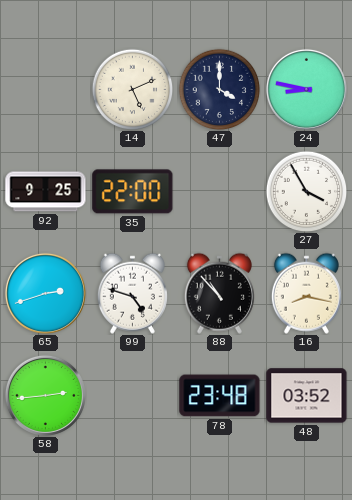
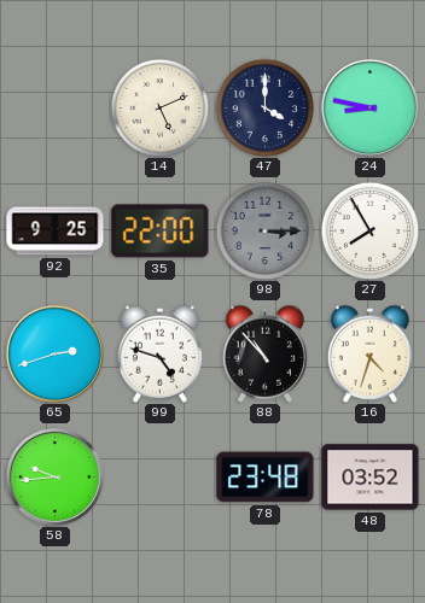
98: none -> 3:15 (264, 230)
27: 3:55 -> 7:55 (369, 230)
16: 8:17 -> 4:33 (369, 353)
58: 2:44 -> 9:44 (54, 476)
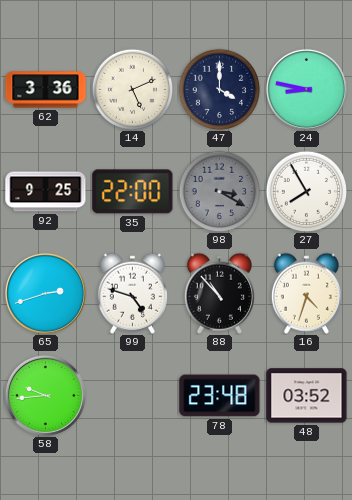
62: none -> 3:36 (46, 90)
98: 3:15 -> 3:20 (219, 191)
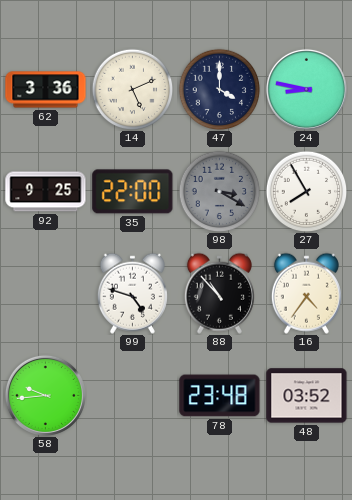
65: 2:42 -> none (45, 293)
16: 4:33 -> 4:36 (306, 293)
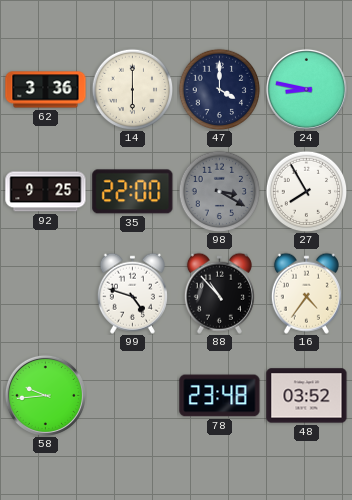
14: 5:11 -> 6:00 (132, 89)
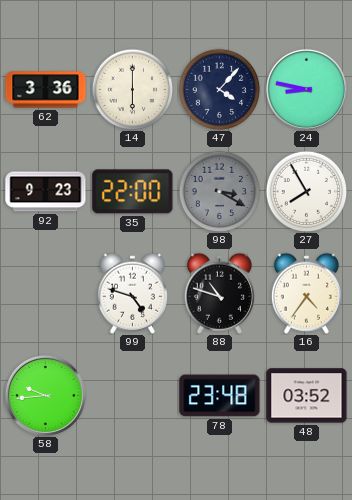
47: 4:00 -> 4:07 (219, 89)
92: 9:25 -> 9:23 (46, 192)
88: 10:53 -> 10:48 (219, 293)
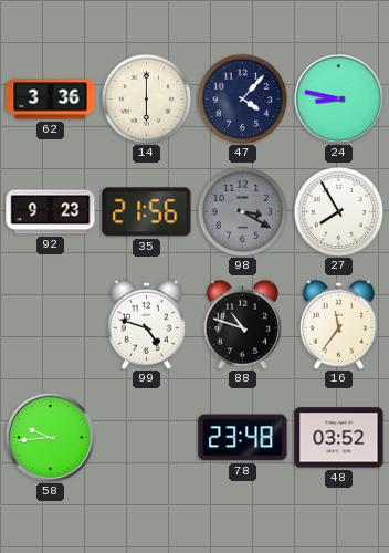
35: 22:00 -> 21:56 (147, 212)
16: 4:36 -> 11:36 (338, 324)
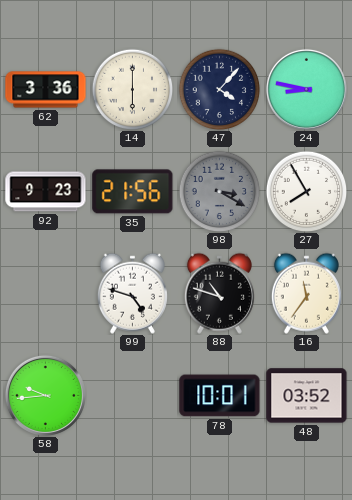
78: 23:48 -> 10:01 (220, 396)
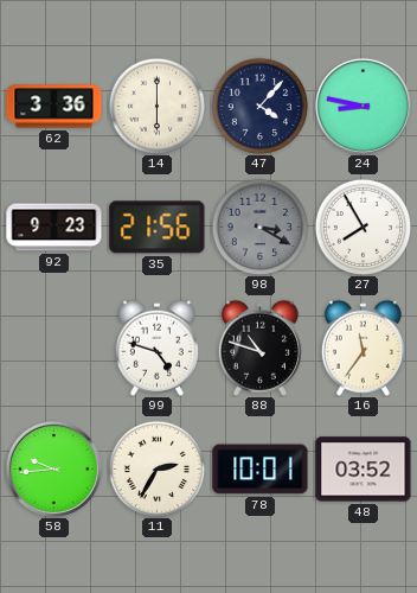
11: none -> 2:35 (156, 468)
